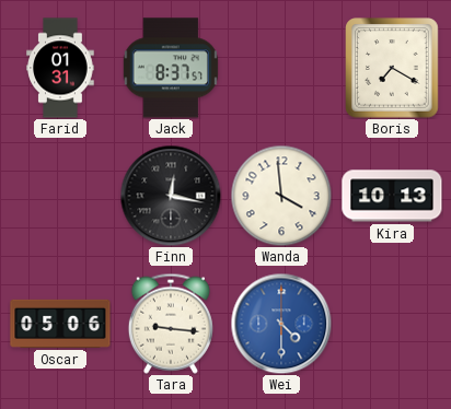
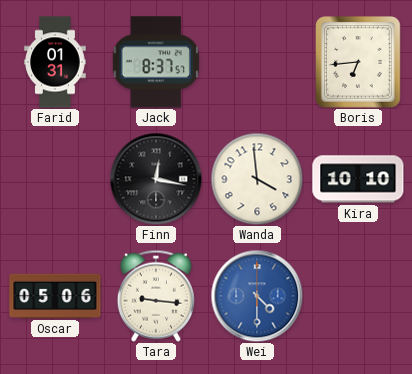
Boris: 7:20 -> 6:44 (358, 62)
Kira: 10:13 -> 10:10 (358, 179)
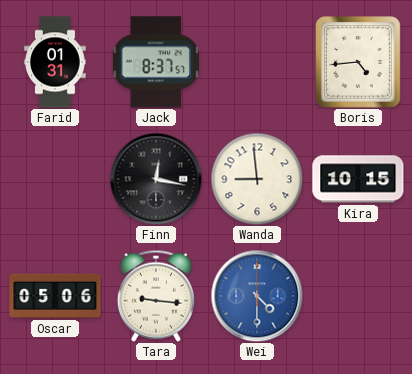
Boris: 6:44 -> 4:44 (358, 62)
Wanda: 3:59 -> 8:59 (257, 179)
Kira: 10:10 -> 10:15 (358, 179)
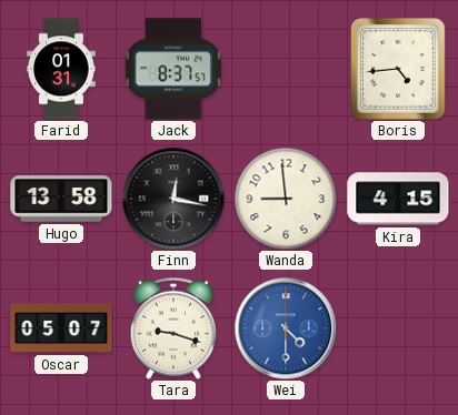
Hugo: none -> 13:58 (61, 199)
Kira: 10:15 -> 4:15 (398, 199)
Oscar: 05:06 -> 05:07 (61, 328)
Tara: 9:16 -> 9:18 (173, 328)
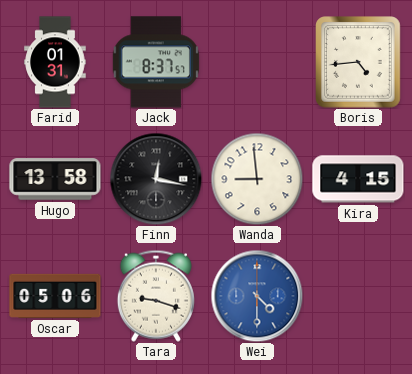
Oscar: 05:07 -> 05:06 (55, 296)
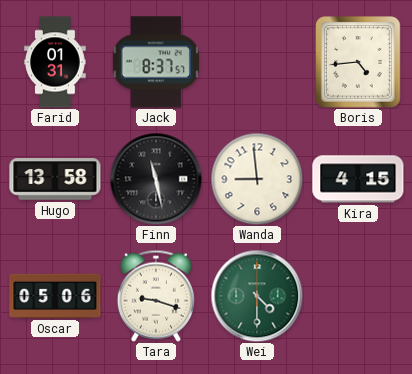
Finn: 12:17 -> 11:28 (156, 179)
Wei dial: blue -> green (257, 296)
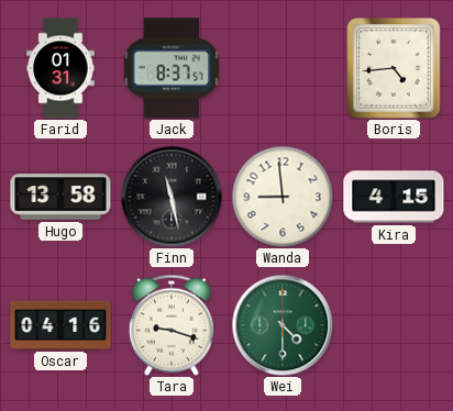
Oscar: 05:06 -> 04:16 (60, 325)
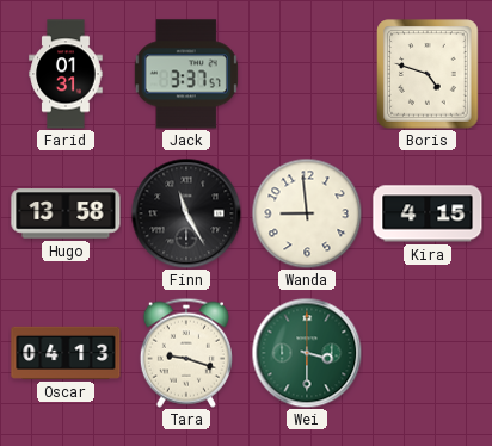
Jack: 8:37 -> 3:37 (186, 74)
Boris: 4:44 -> 4:48 (428, 74)
Finn: 11:28 -> 11:25 (186, 213)
Oscar: 04:16 -> 04:13 (66, 353)
Wei: 4:30 -> 3:30 (307, 353)
